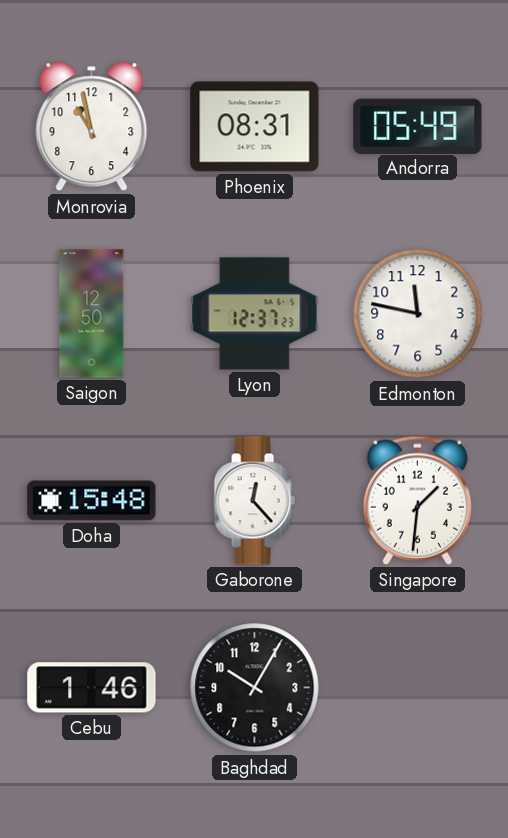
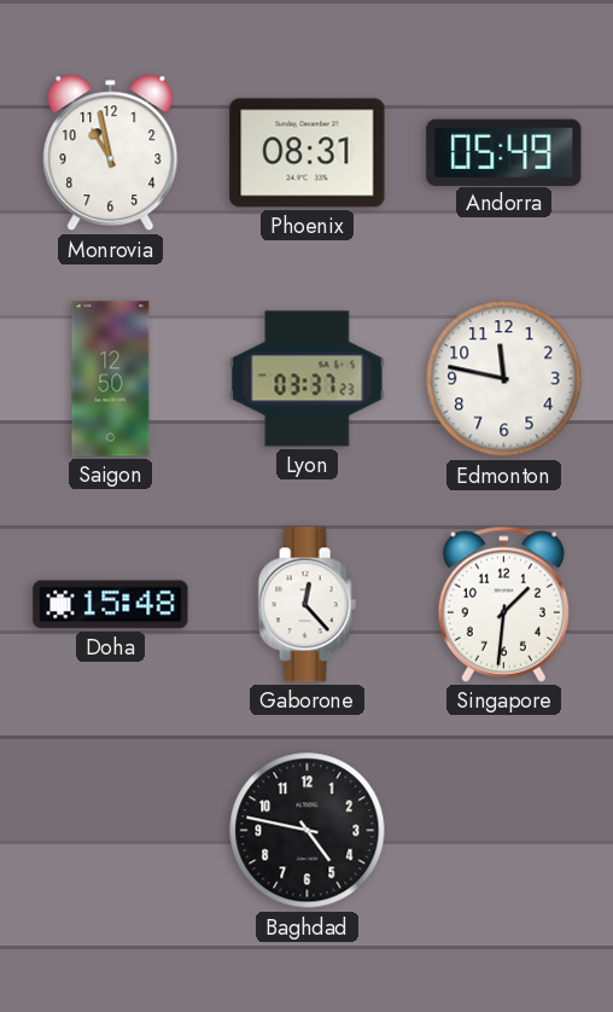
Lyon: 12:37 -> 03:37 (308, 379)
Cebu: 1:46 -> none (92, 688)
Baghdad: 10:05 -> 4:47 (308, 831)
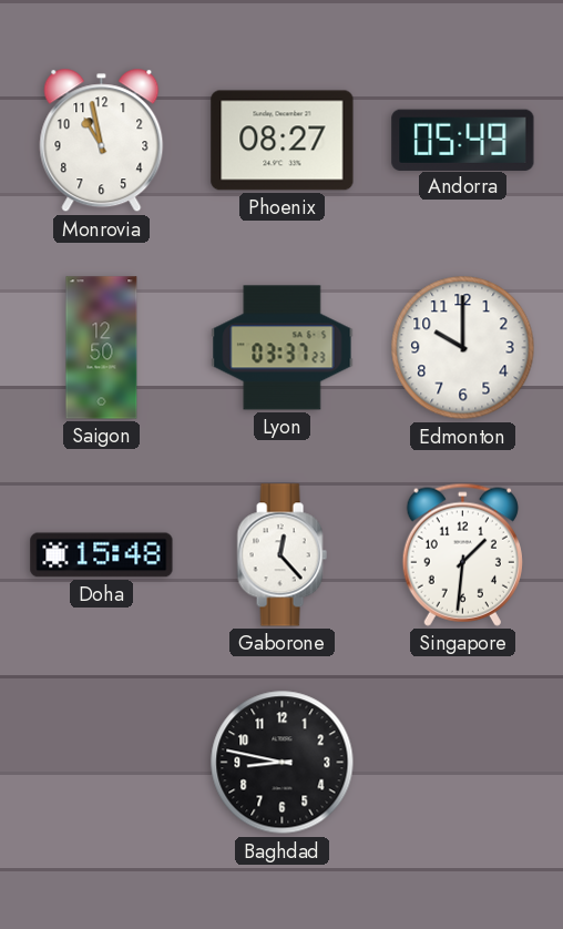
Phoenix: 08:31 -> 08:27 (283, 141)
Edmonton: 11:47 -> 10:00 (463, 348)
Baghdad: 4:47 -> 8:47 (283, 763)
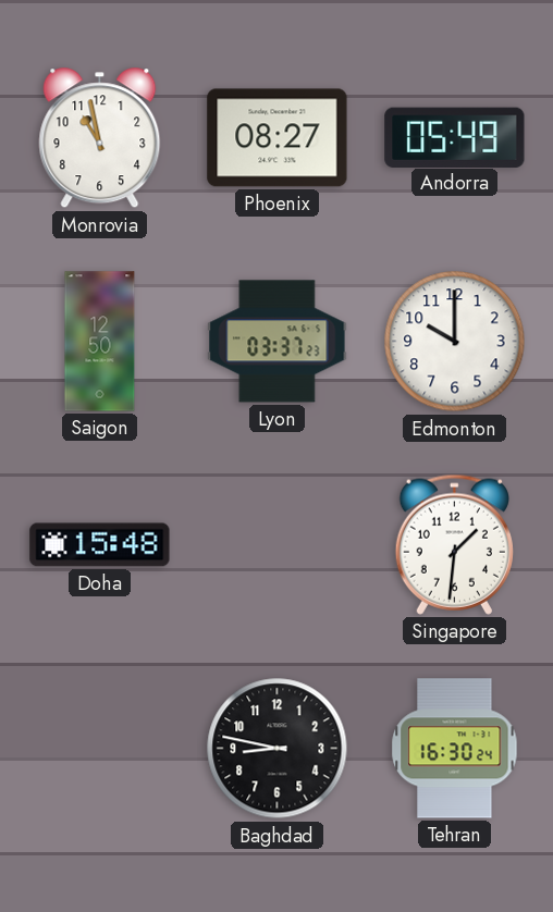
Gaborone: 12:23 -> none (281, 555)
Tehran: none -> 16:30 (455, 749)
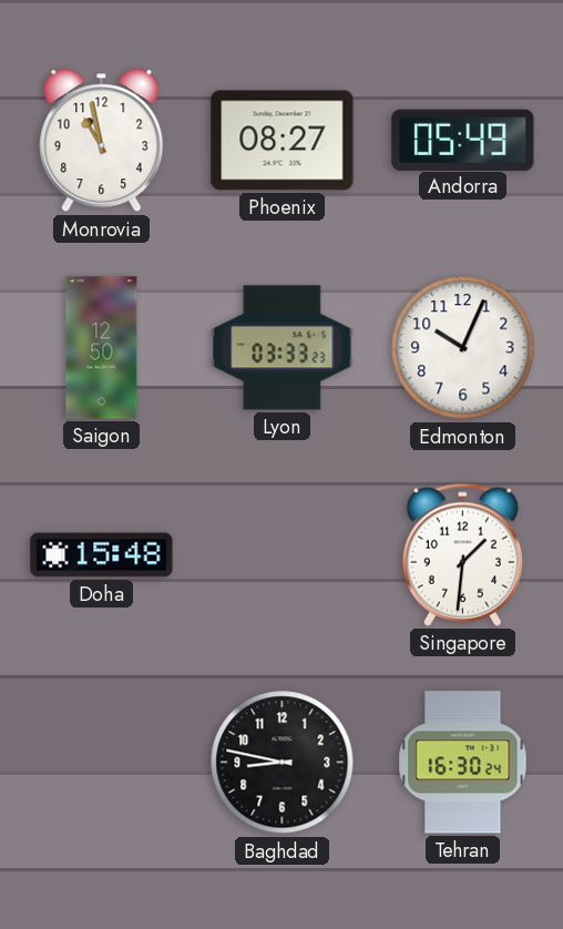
Lyon: 03:37 -> 03:33 (283, 348)
Edmonton: 10:00 -> 10:04 (463, 348)
